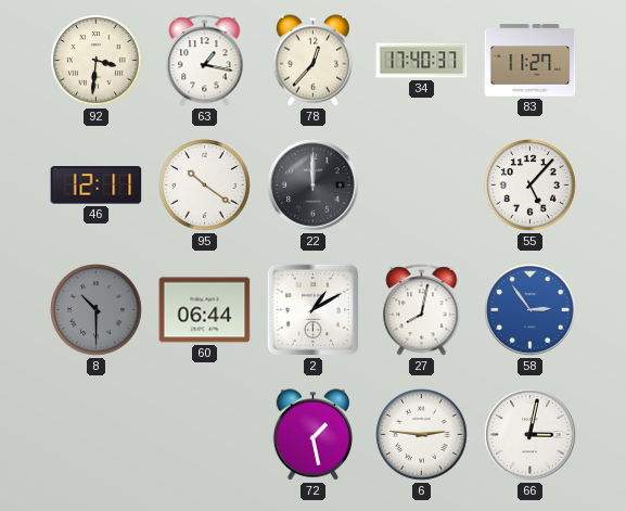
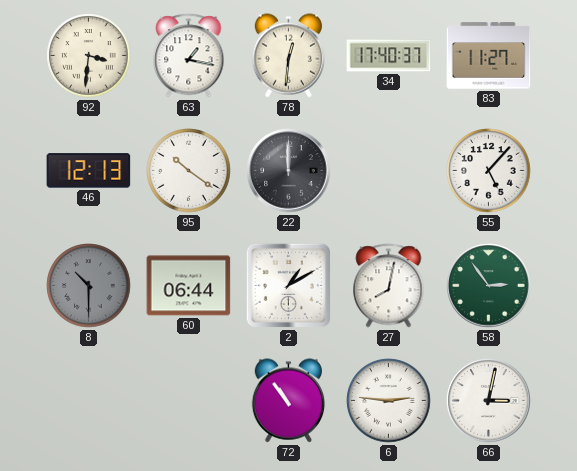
78: 12:37 -> 12:31 (289, 56)
46: 12:11 -> 12:13 (89, 171)
58 dial: blue -> green (489, 286)
72: 1:28 -> 10:54 (289, 401)
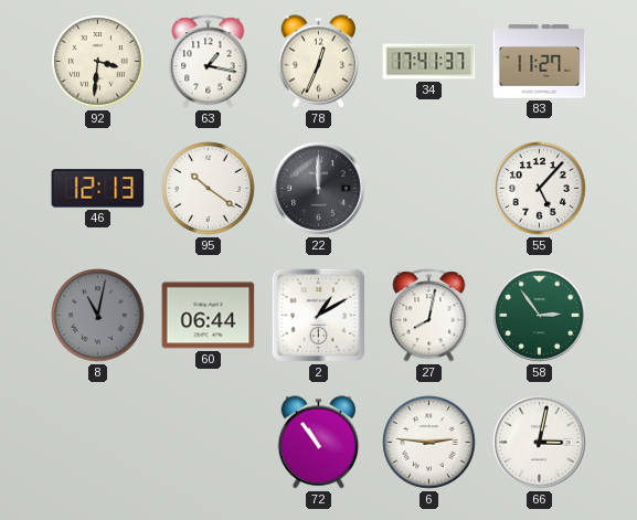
78: 12:31 -> 12:34 (319, 62)
34: 17:40 -> 17:41 (429, 62)
8: 10:30 -> 11:02 (98, 316)
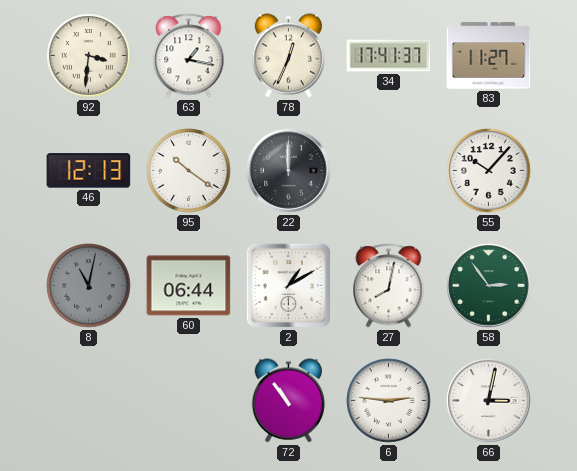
55: 5:07 -> 10:07 (489, 171)
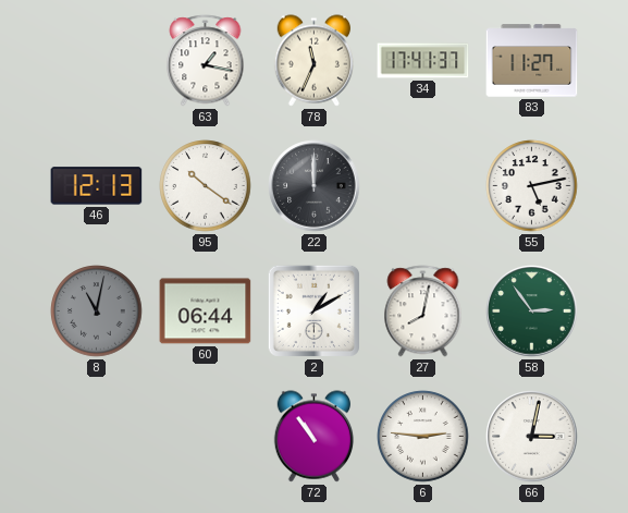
92: 3:31 -> none (89, 56)
78: 12:34 -> 11:34 (315, 61)
55: 10:07 -> 5:13 (532, 186)
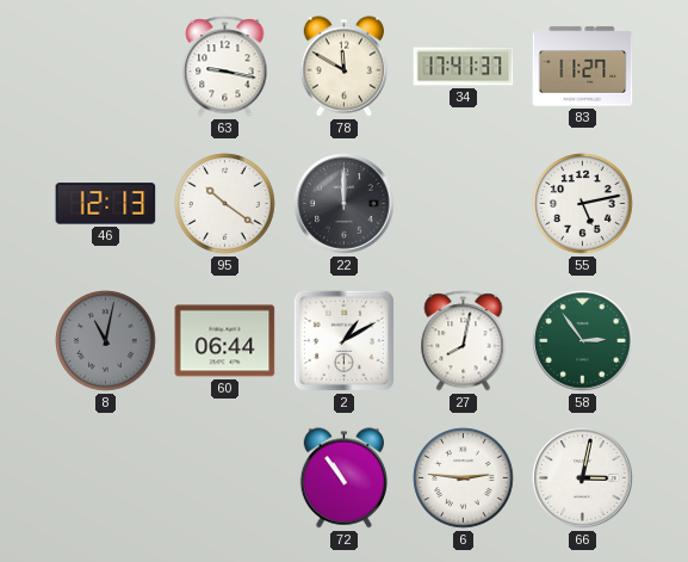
63: 1:17 -> 9:17 (225, 67)
78: 11:34 -> 11:50 (345, 67)
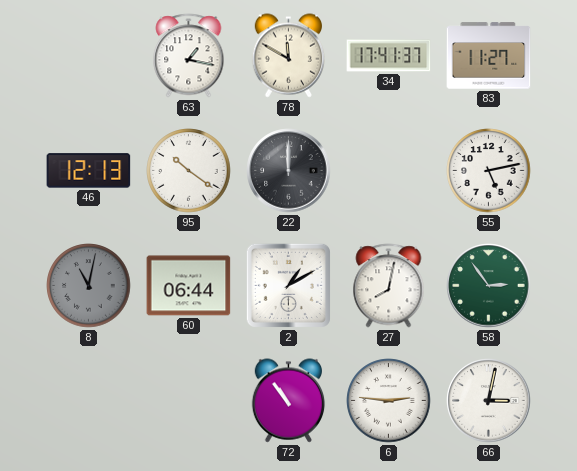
63: 9:17 -> 1:17 (189, 56)
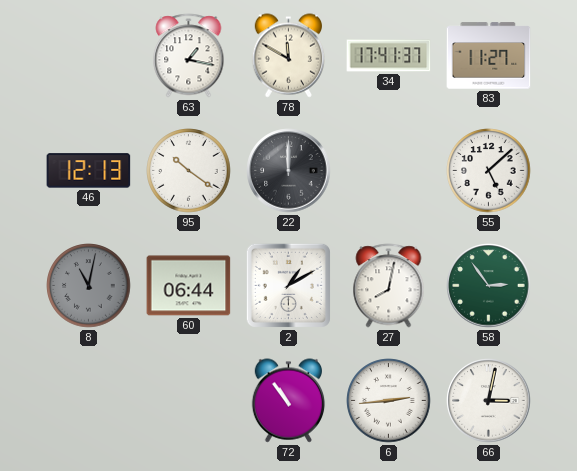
55: 5:13 -> 5:08 (489, 171)
6: 2:46 -> 2:44 (389, 401)
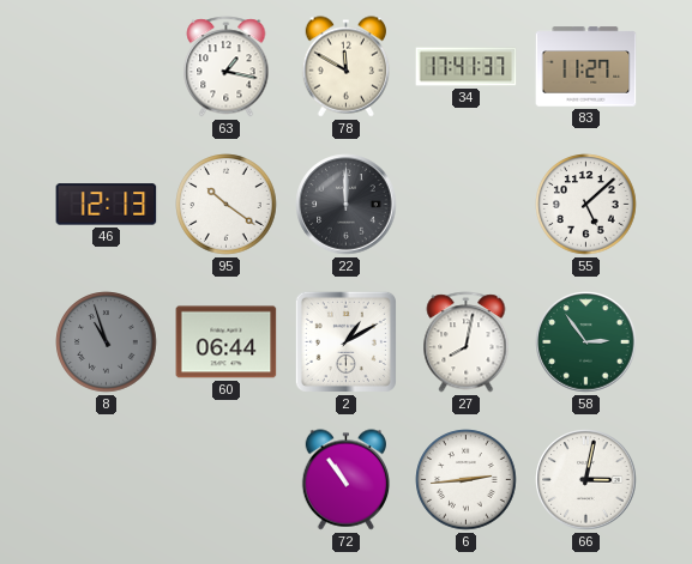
8: 11:02 -> 10:57 (107, 342)
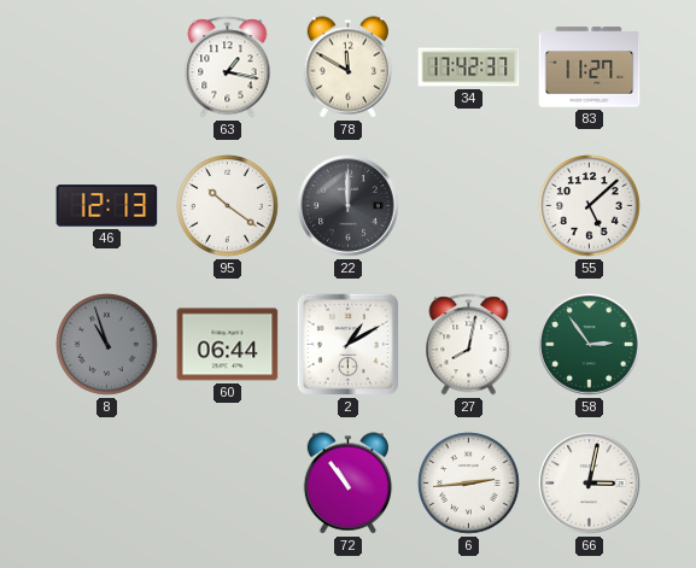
34: 17:41 -> 17:42 (469, 68)
